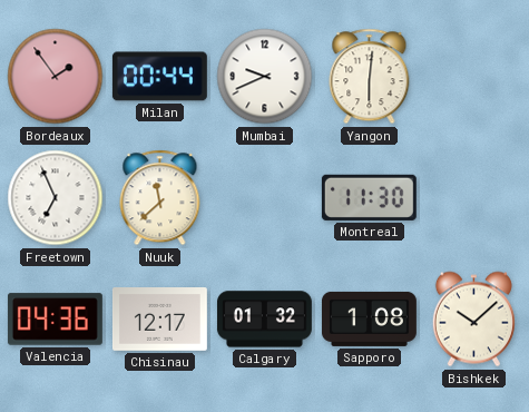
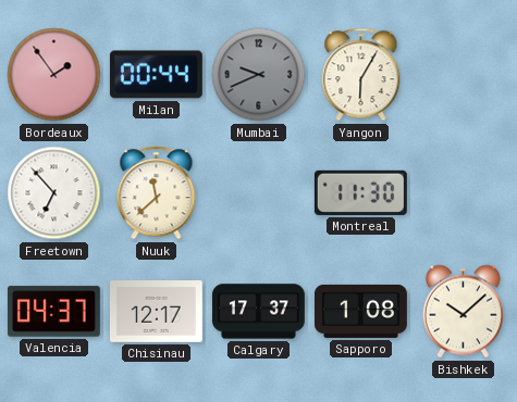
Mumbai dial: white -> grey (259, 75)
Yangon: 6:01 -> 6:05 (361, 75)
Freetown: 6:56 -> 6:53 (54, 193)
Valencia: 04:36 -> 04:37 (53, 312)
Calgary: 01:32 -> 17:37 (258, 312)
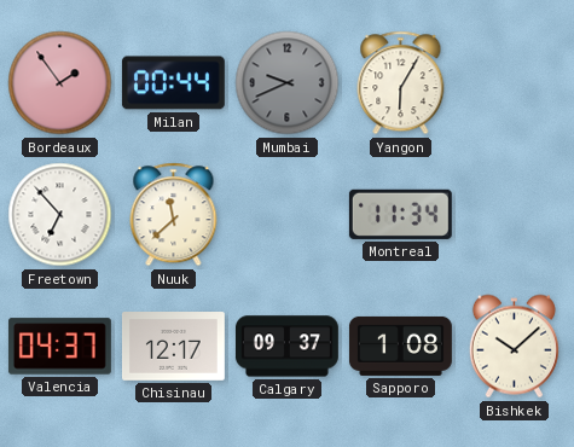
Montreal: 11:30 -> 11:34 (400, 214)
Calgary: 17:37 -> 09:37 (286, 347)
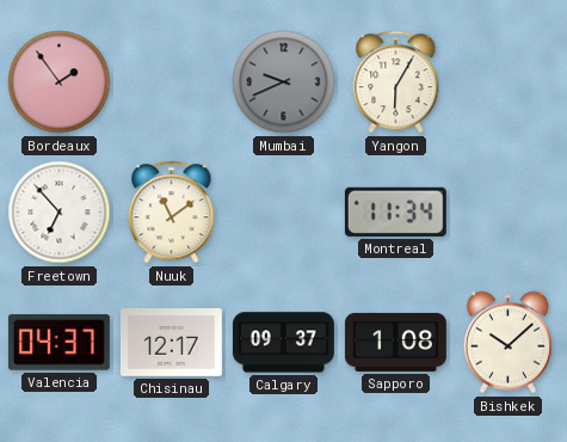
Milan: 00:44 -> none (173, 83)
Nuuk: 11:38 -> 11:09 (172, 213)
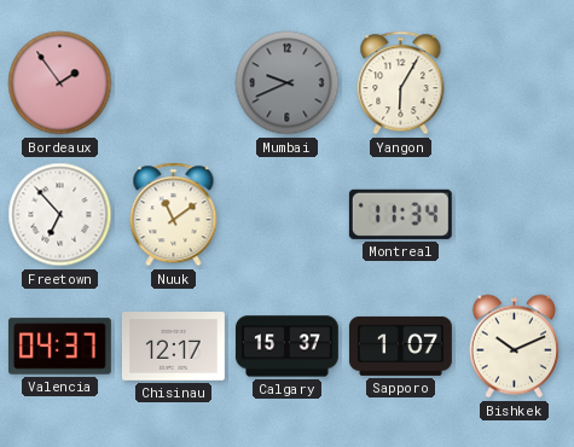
Calgary: 09:37 -> 15:37 (286, 347)
Sapporo: 1:08 -> 1:07 (400, 346)
Bishkek: 10:08 -> 10:11 (514, 347)
